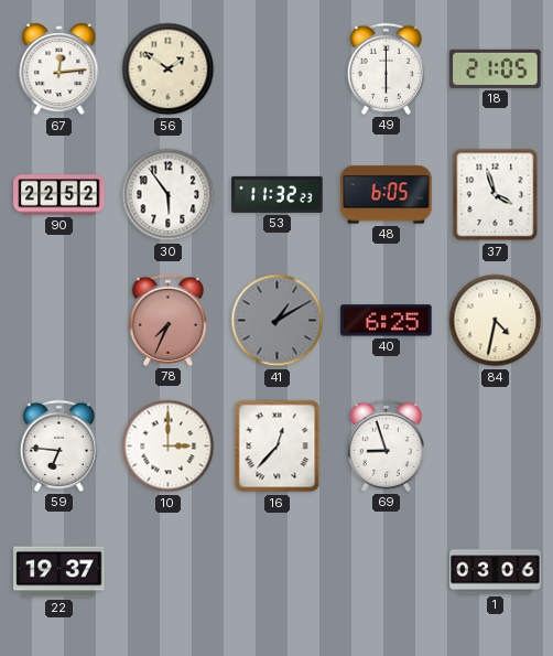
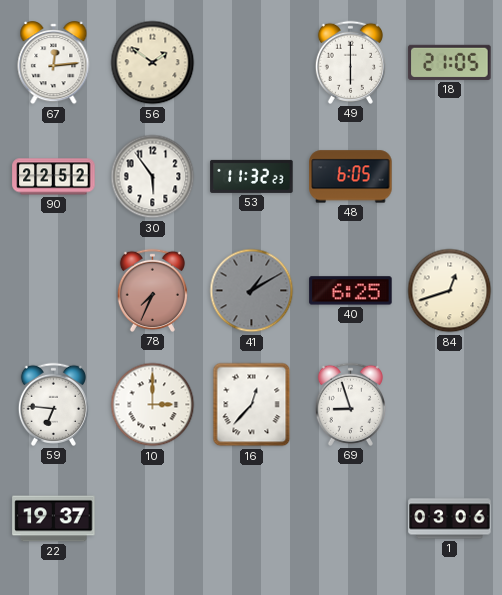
37: 3:57 -> none (496, 195)
84: 4:32 -> 12:42 (450, 291)
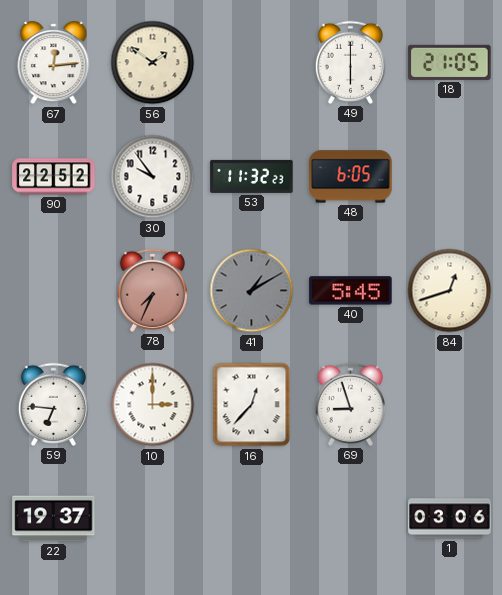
30: 5:54 -> 9:54 (153, 177)
40: 6:25 -> 5:45 (351, 291)
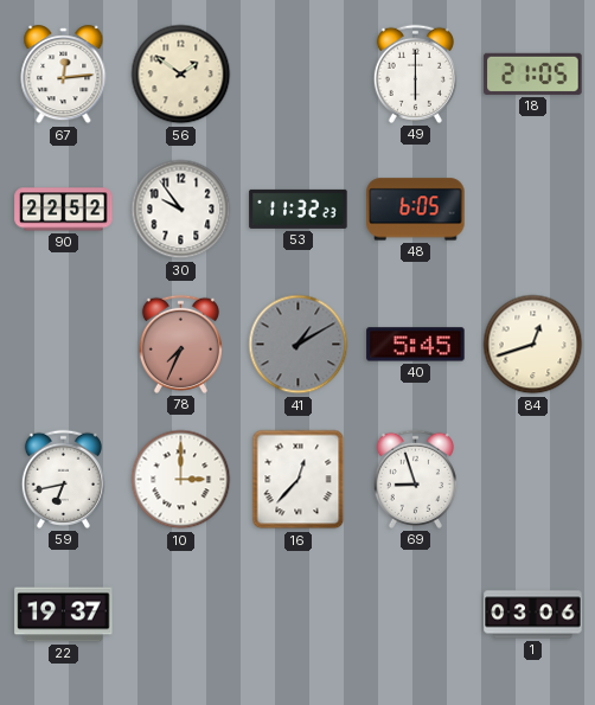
59: 6:46 -> 6:43 (63, 479)
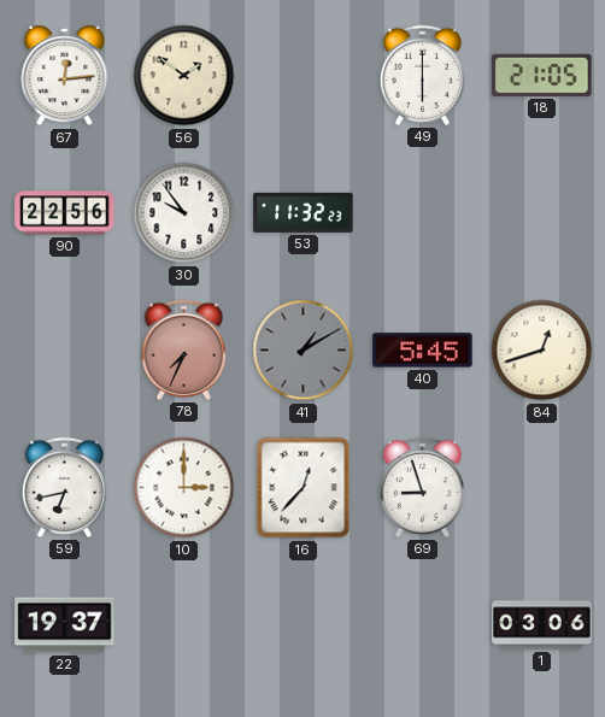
90: 22:52 -> 22:56 (65, 213)
48: 6:05 -> none (416, 210)
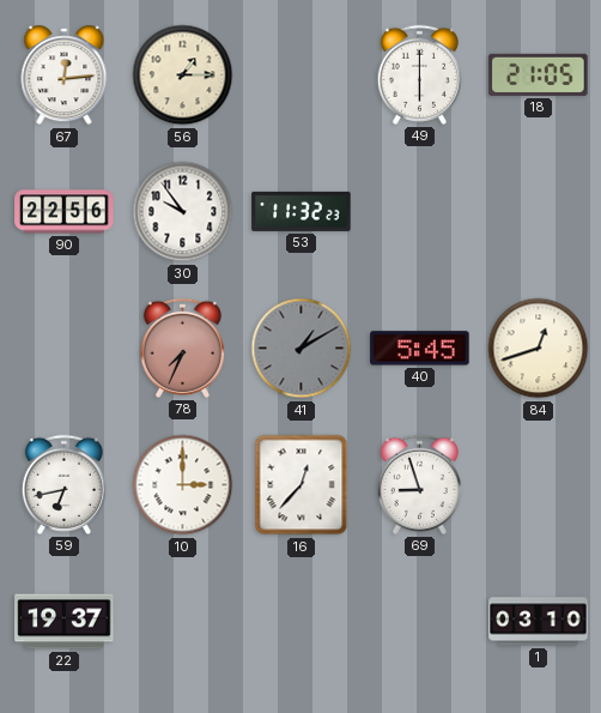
56: 1:51 -> 1:15 (183, 75)
1: 03:06 -> 03:10 (539, 622)
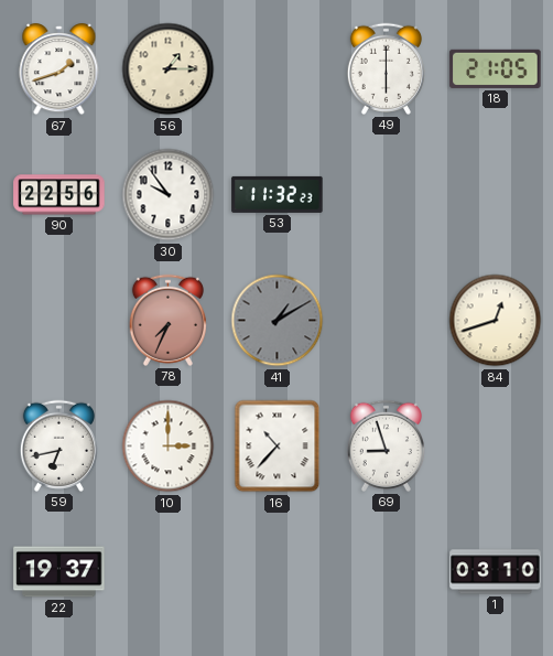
67: 12:14 -> 1:42 (59, 69)
40: 5:45 -> none (420, 349)
16: 12:37 -> 10:37 (278, 447)
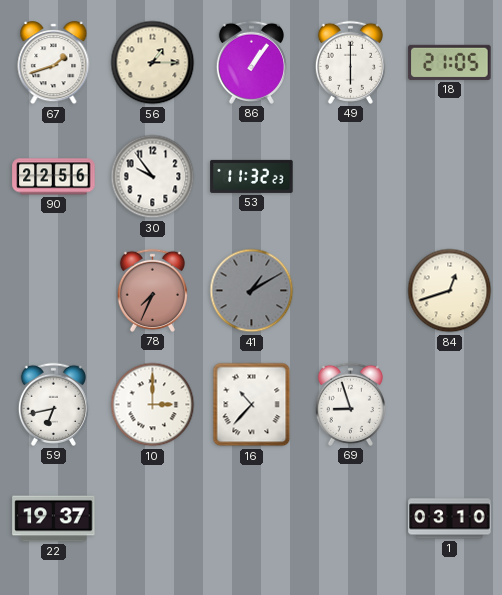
86: none -> 1:06 (251, 62)
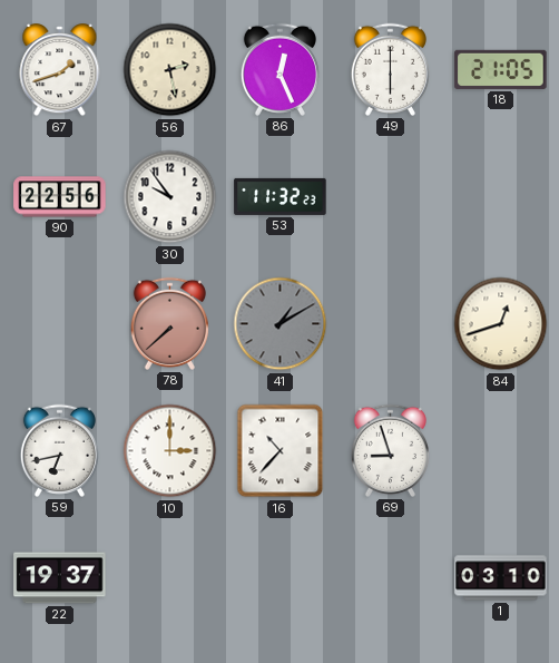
56: 1:15 -> 2:28 (170, 70)
86: 1:06 -> 12:26 (279, 69)
78: 7:34 -> 7:38 (169, 323)
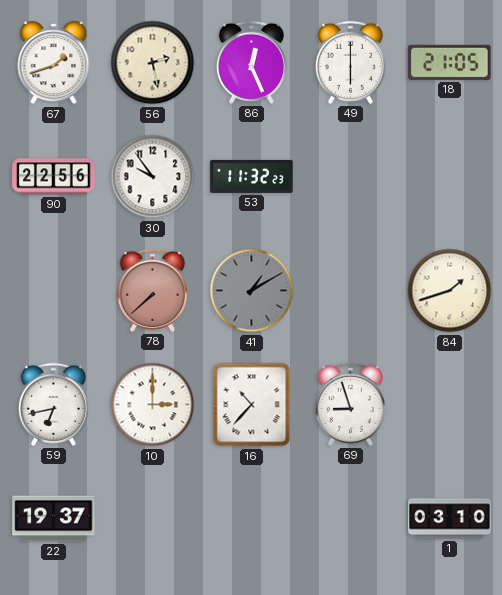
84: 12:42 -> 1:42 (450, 291)
